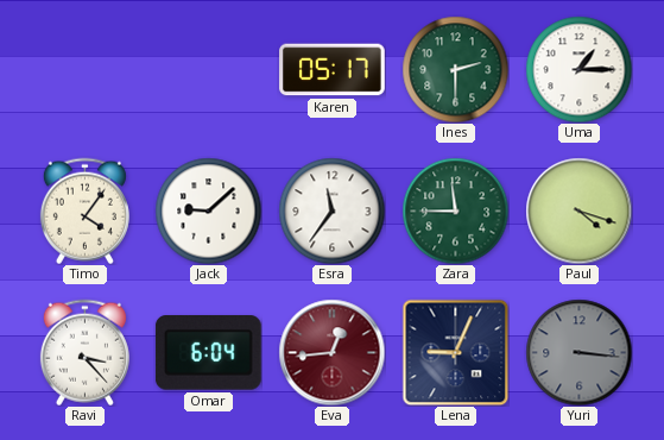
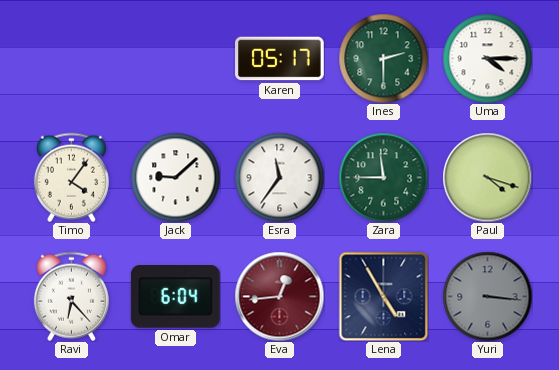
Uma: 1:15 -> 4:15 (487, 58)
Ravi: 3:23 -> 6:23 (71, 296)
Lena: 9:04 -> 4:55 (383, 296)
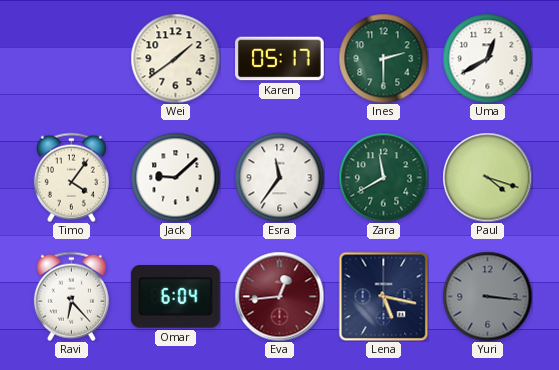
Wei: none -> 1:39 (175, 58)
Uma: 4:15 -> 12:40 (487, 58)
Zara: 11:45 -> 11:40 (383, 177)
Lena: 4:55 -> 5:17 (383, 296)
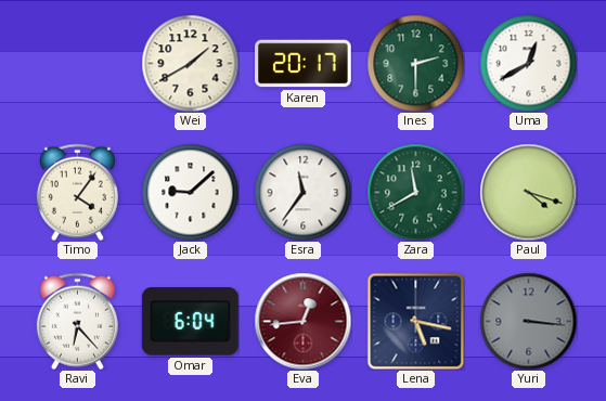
Wei: 1:39 -> 1:40 (190, 63)
Karen: 05:17 -> 20:17 (304, 64)
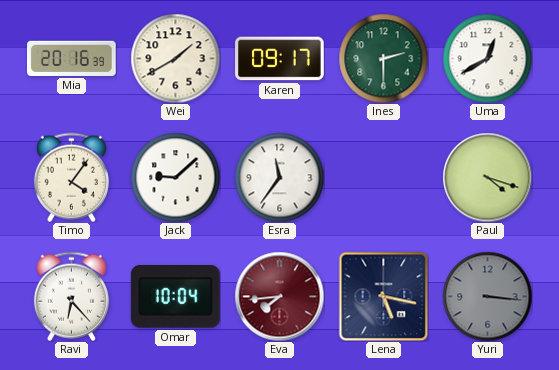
Mia: none -> 20:16 (72, 58)
Karen: 20:17 -> 09:17 (280, 59)
Zara: 11:40 -> none (415, 192)
Omar: 6:04 -> 10:04 (175, 297)
Eva: 12:44 -> 7:44 (279, 296)
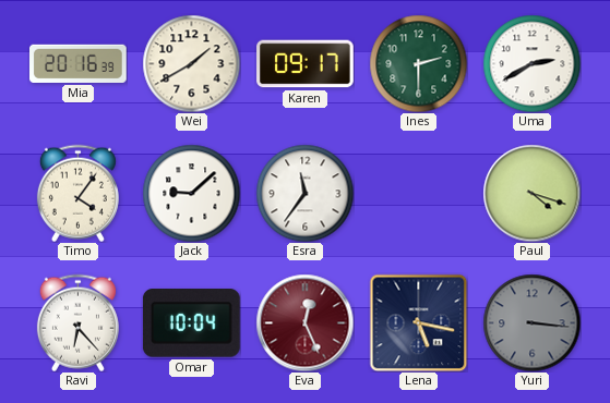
Uma: 12:40 -> 2:40 (531, 63)
Eva: 7:44 -> 12:26 (304, 322)
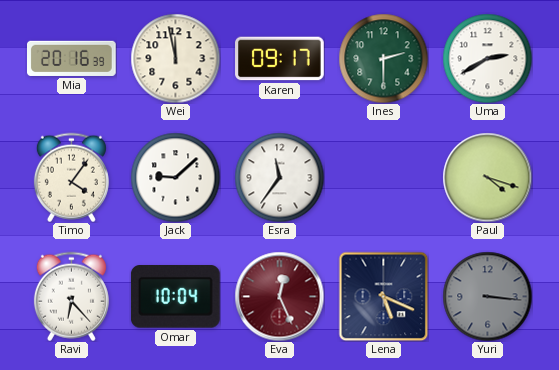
Wei: 1:40 -> 11:58 (175, 58)
Lena: 5:17 -> 5:19 (383, 296)
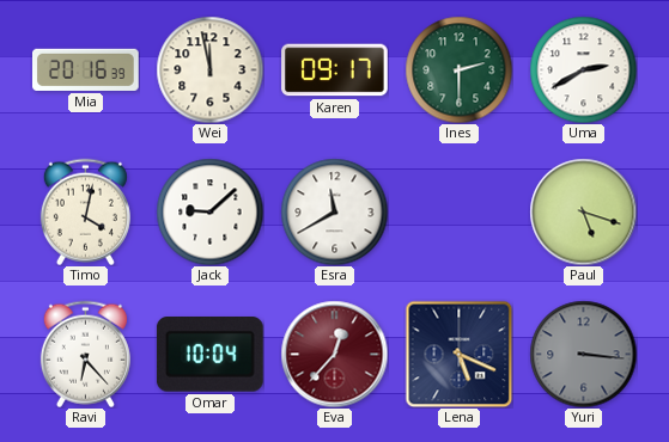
Timo: 4:06 -> 4:02 (85, 211)
Esra: 11:36 -> 11:40 (334, 211)
Paul: 4:18 -> 5:18 (583, 211)
Eva: 12:26 -> 12:37 (334, 354)
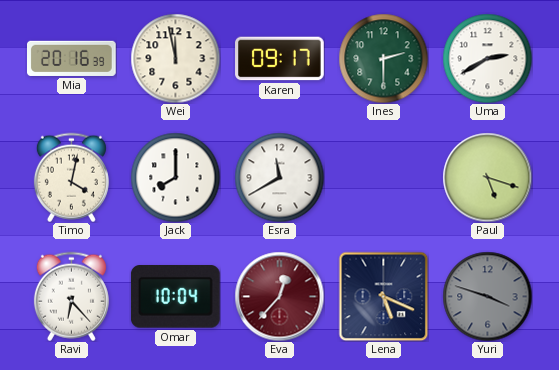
Jack: 9:08 -> 8:00 (175, 177)
Yuri: 3:16 -> 3:48 (487, 296)
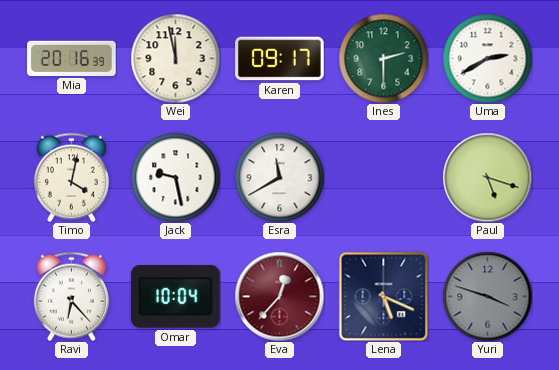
Jack: 8:00 -> 9:28 (175, 177)
